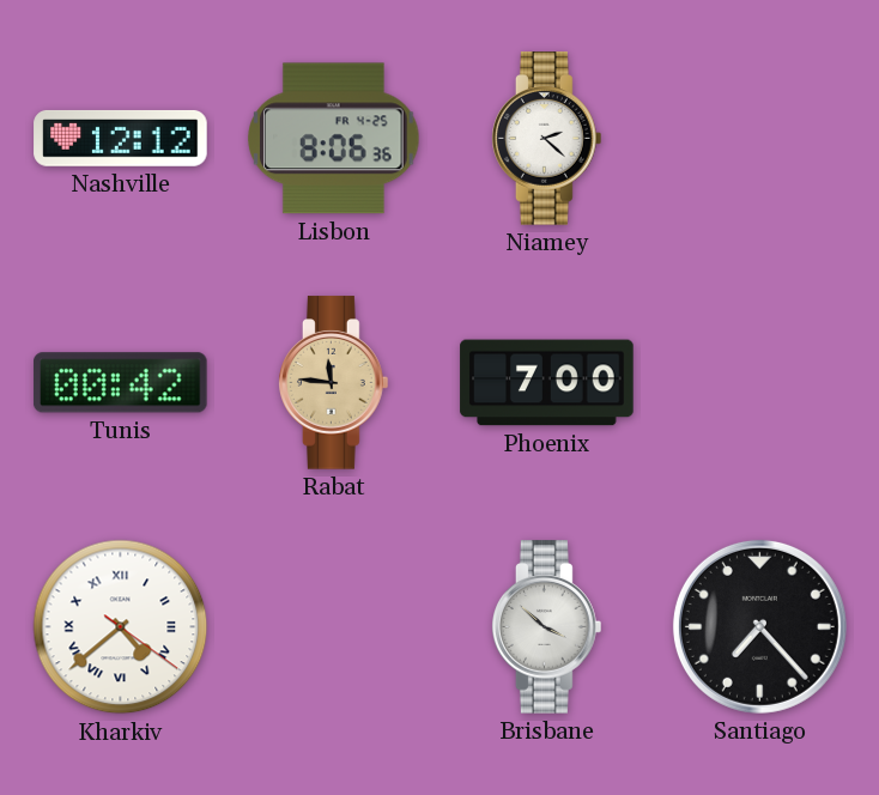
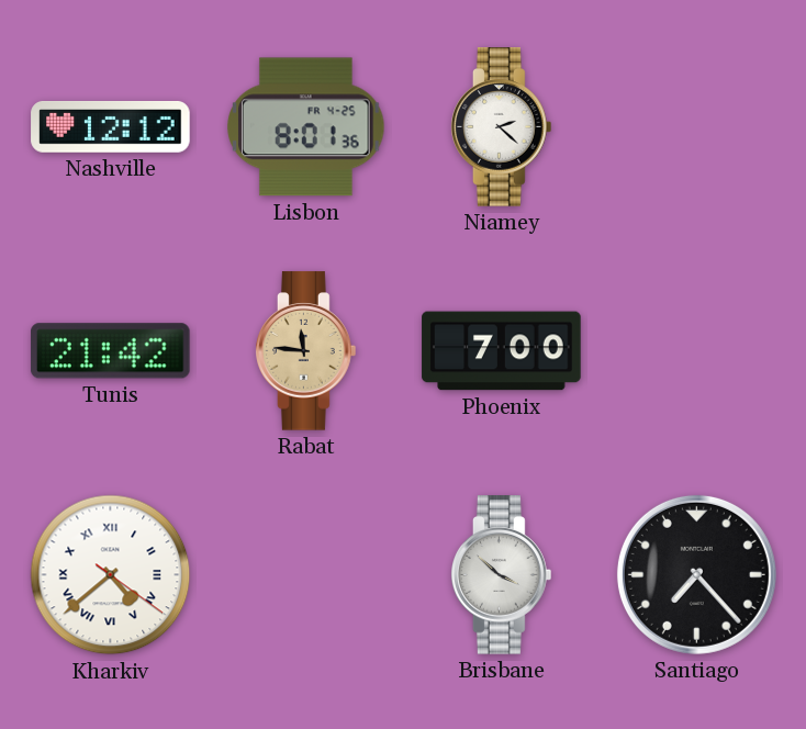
Lisbon: 8:06 -> 8:01 (306, 127)
Tunis: 00:42 -> 21:42 (111, 351)
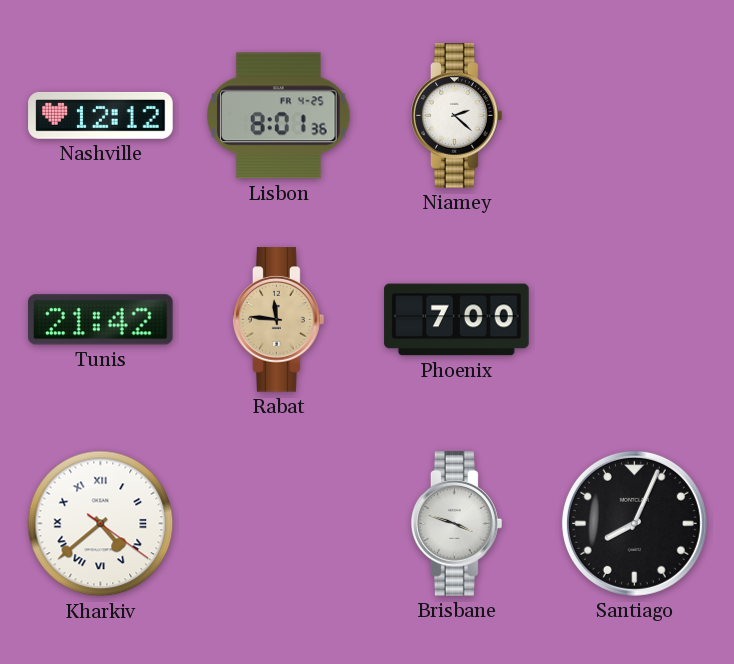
Brisbane: 3:52 -> 3:48 (457, 524)
Santiago: 7:23 -> 8:04 (634, 523)
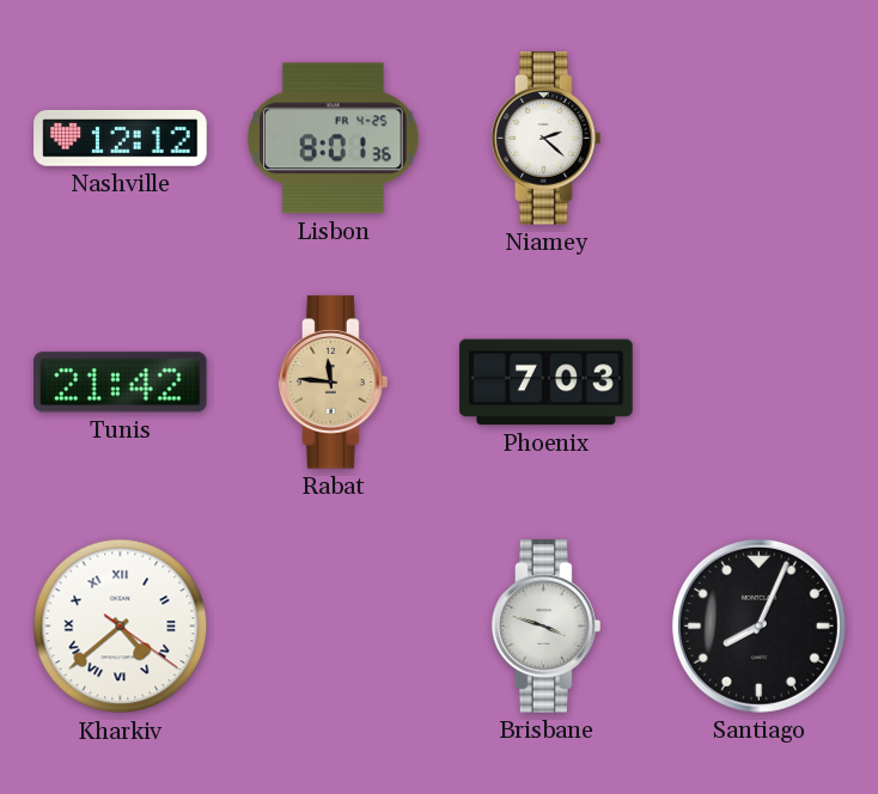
Phoenix: 7:00 -> 7:03 (547, 383)
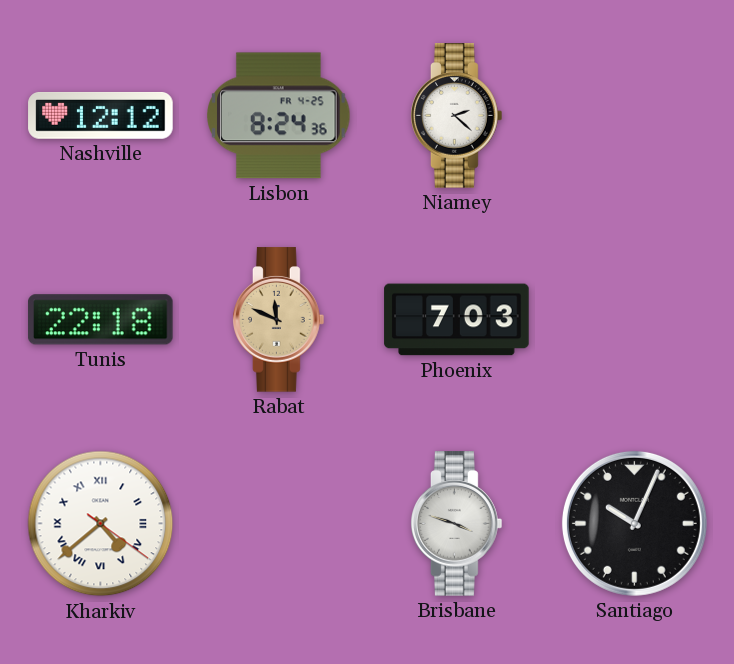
Lisbon: 8:01 -> 8:24 (279, 116)
Tunis: 21:42 -> 22:18 (101, 320)
Rabat: 11:46 -> 11:49 (279, 320)
Santiago: 8:04 -> 10:04 (634, 523)
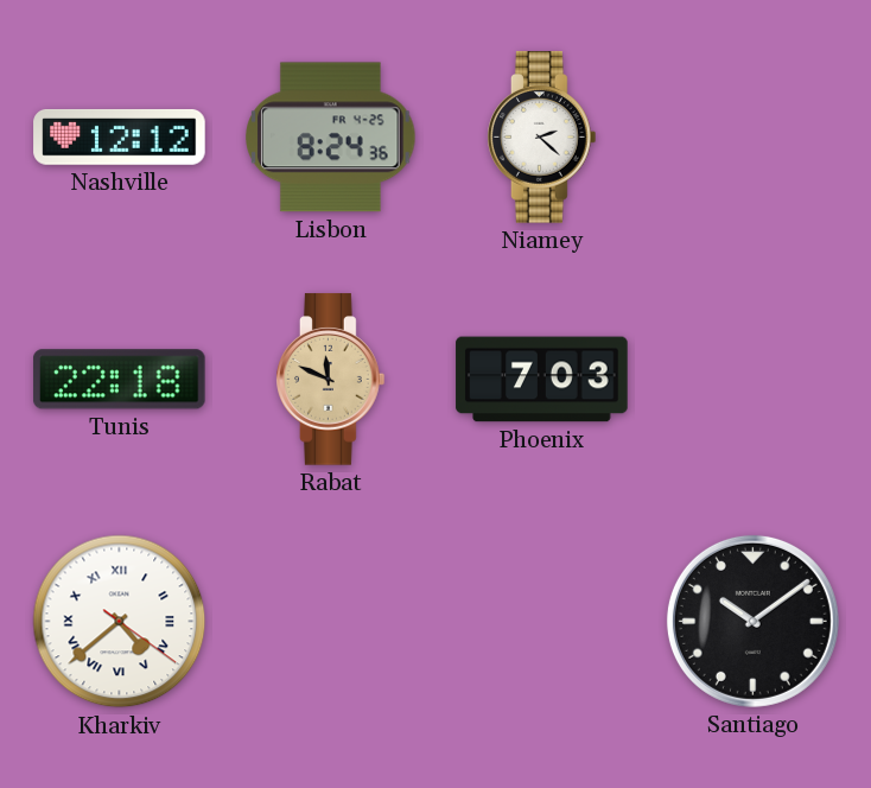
Brisbane: 3:48 -> none (457, 524)
Santiago: 10:04 -> 10:09 (752, 621)
